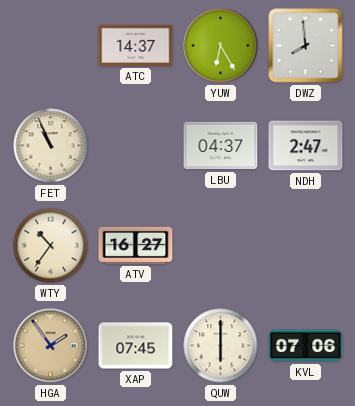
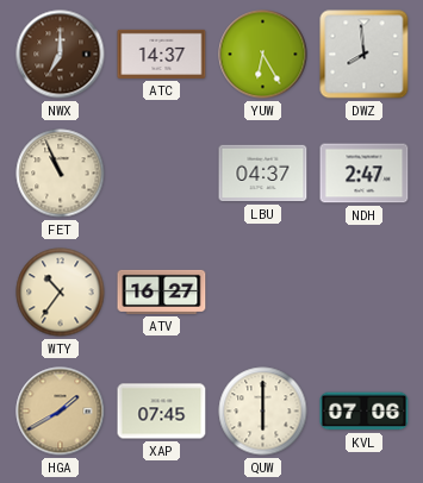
NWX: none -> 7:00 (61, 55)
HGA: 1:54 -> 1:40 (61, 412)
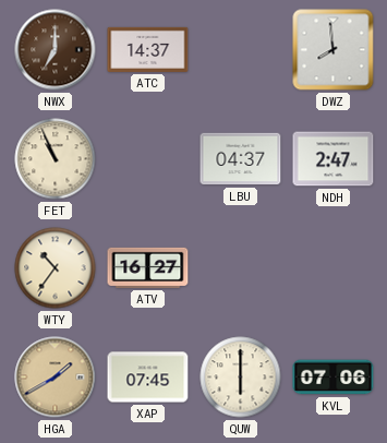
YUW: 6:25 -> none (263, 55)
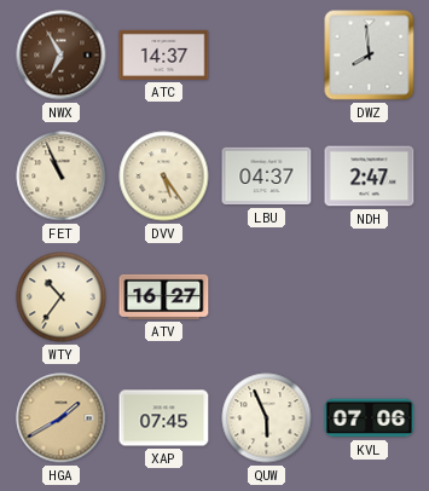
NWX: 7:00 -> 6:55 (62, 56)
DVV: none -> 5:24 (164, 177)
QUW: 6:00 -> 5:56 (267, 418)
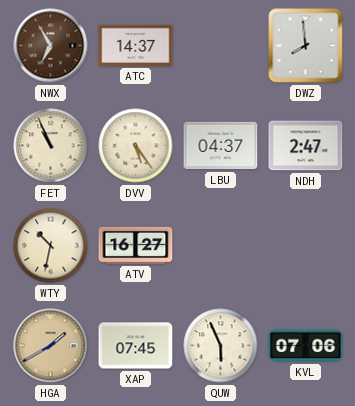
WTY: 10:36 -> 10:32 (51, 246)
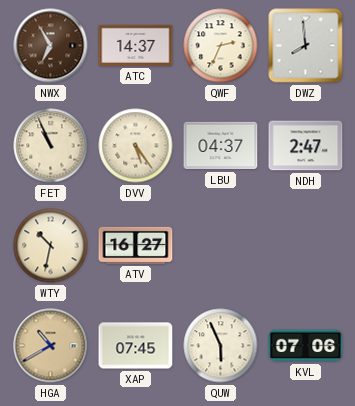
QWF: none -> 2:34 (221, 46)
HGA: 1:40 -> 10:40 (51, 346)
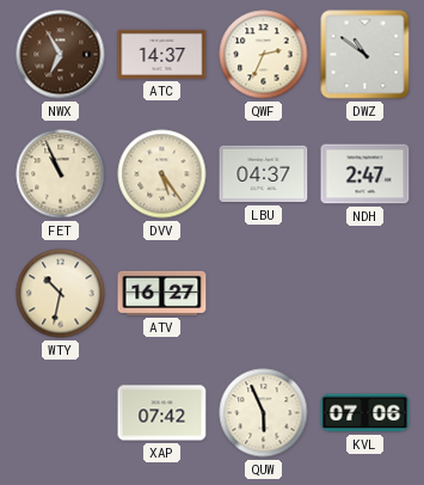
DWZ: 7:59 -> 10:51 (365, 55)
HGA: 10:40 -> none (51, 346)
XAP: 07:45 -> 07:42 (162, 413)
